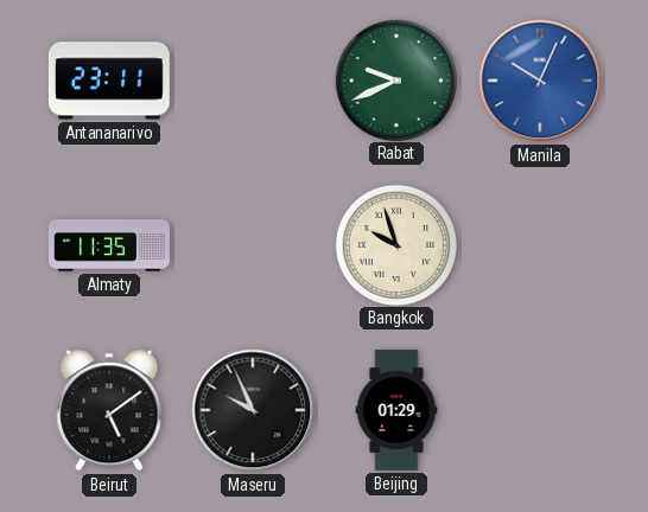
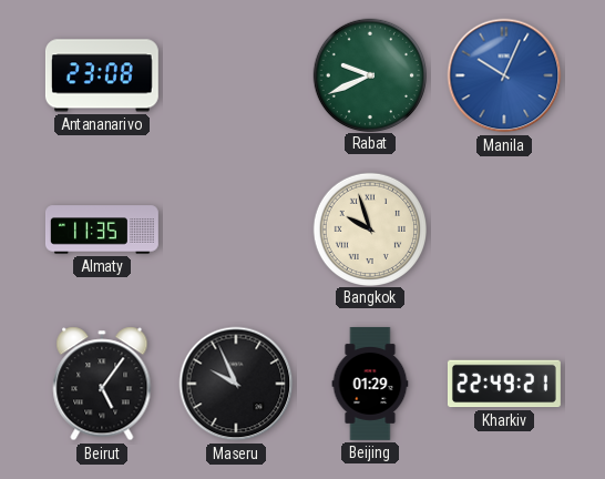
Antananarivo: 23:11 -> 23:08 (102, 75)
Beirut: 5:09 -> 5:06 (102, 384)
Kharkiv: none -> 22:49 (504, 384)
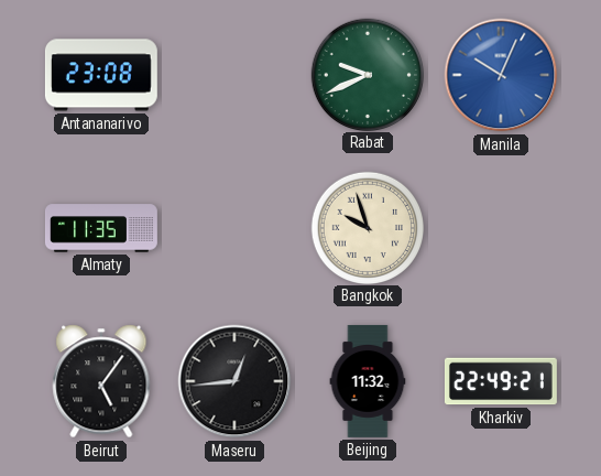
Maseru: 9:56 -> 12:44 (234, 381)
Beijing: 01:29 -> 11:32 (368, 381)
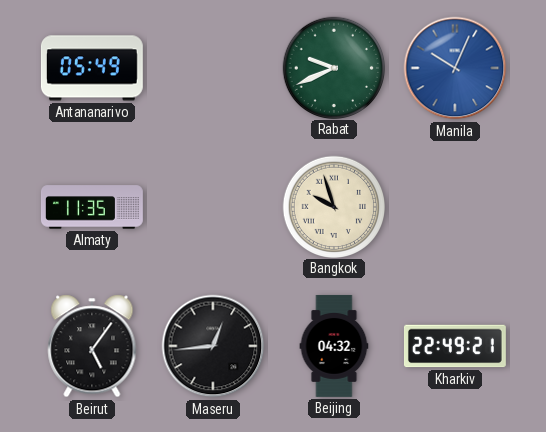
Antananarivo: 23:08 -> 05:49 (92, 68)
Beijing: 11:32 -> 04:32 (334, 346)
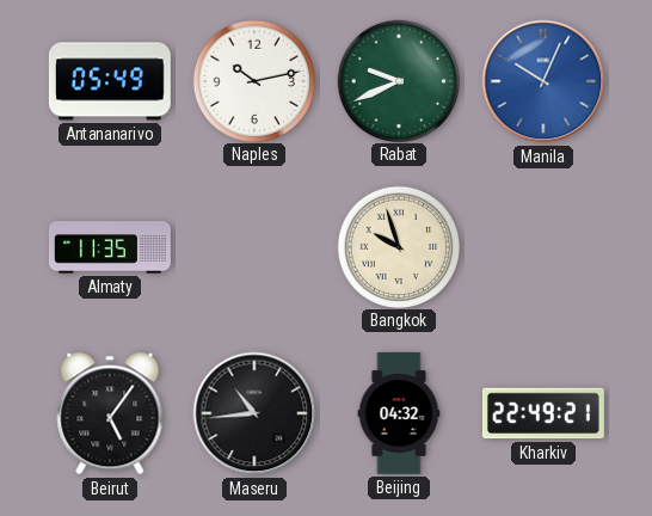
Naples: none -> 10:13 (253, 80)
Maseru: 12:44 -> 10:44 (254, 413)
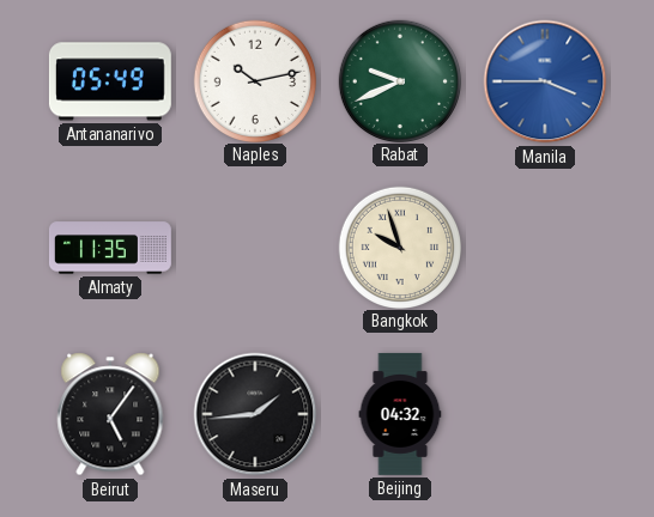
Manila: 10:04 -> 3:45 (545, 81)
Maseru: 10:44 -> 1:44 (255, 414)
Kharkiv: 22:49 -> none (543, 413)
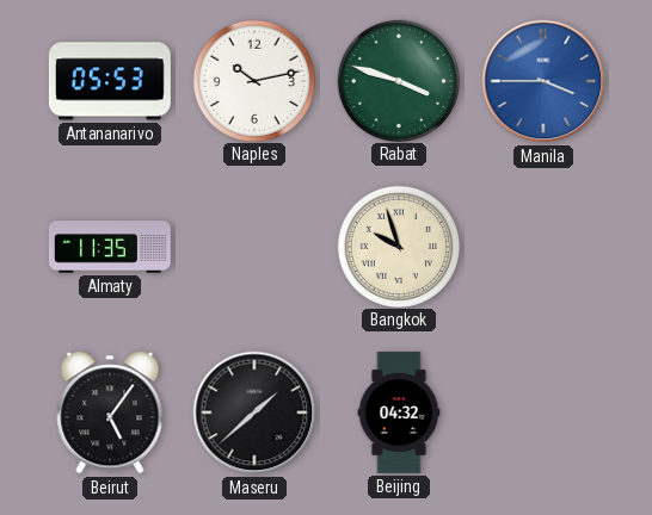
Antananarivo: 05:49 -> 05:53 (110, 81)
Rabat: 9:41 -> 3:48 (398, 80)
Maseru: 1:44 -> 1:38 (254, 412)
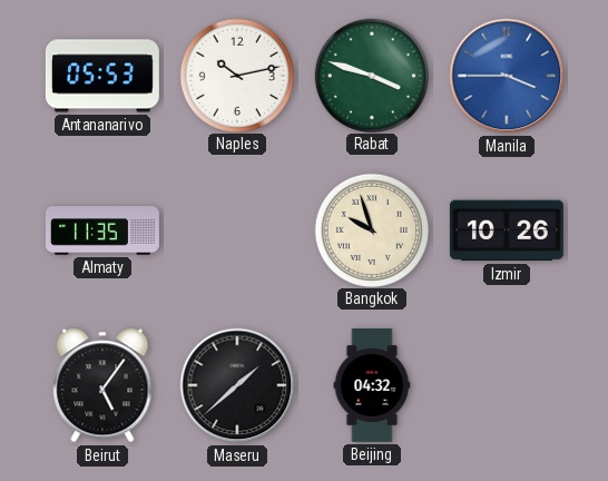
Izmir: none -> 10:26 (507, 230)
